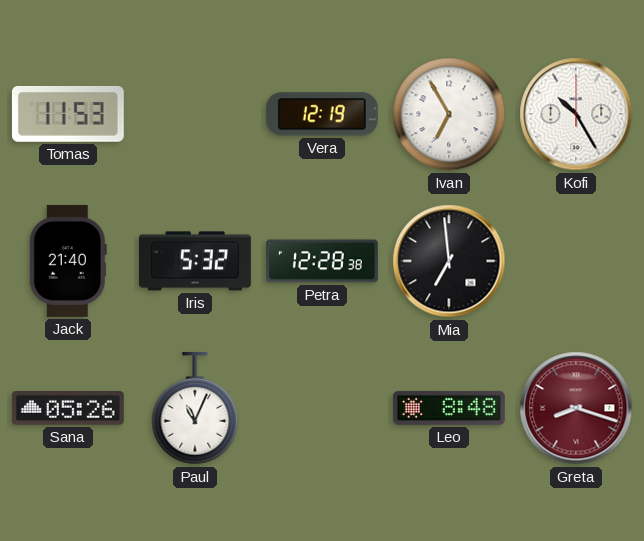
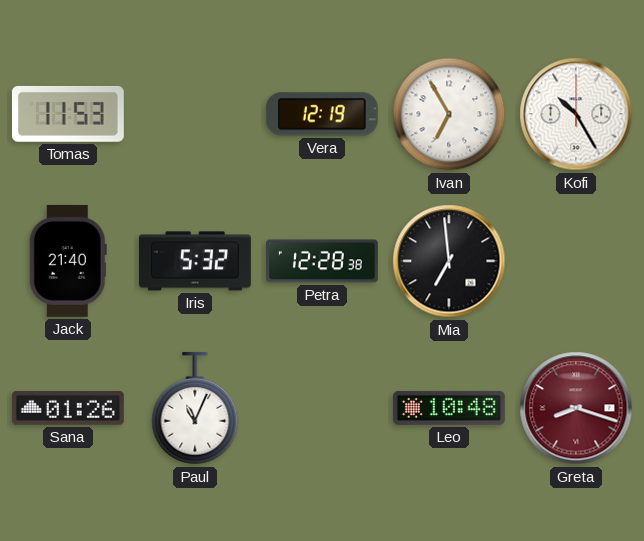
Sana: 05:26 -> 01:26 (68, 409)
Leo: 8:48 -> 10:48 (449, 408)
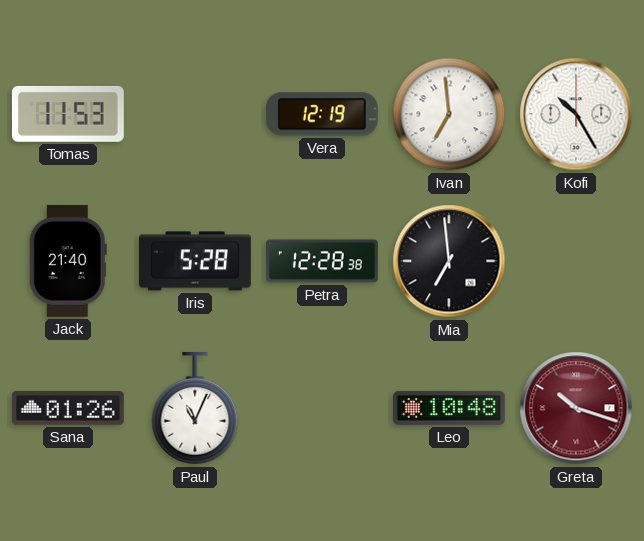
Ivan: 6:55 -> 6:59 (449, 114)
Iris: 5:32 -> 5:28 (195, 261)
Greta: 8:18 -> 10:18 (576, 408)
